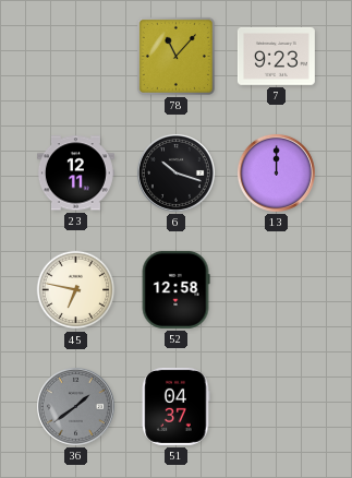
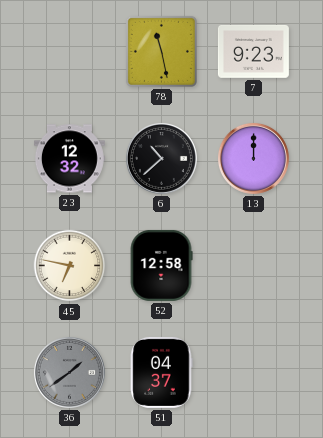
78: 11:07 -> 11:28 (161, 51)
23: 12:11 -> 12:32 (69, 159)
6: 10:18 -> 10:38 (161, 158)
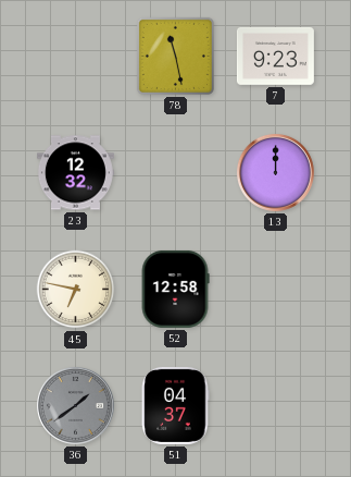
6: 10:38 -> none (161, 158)
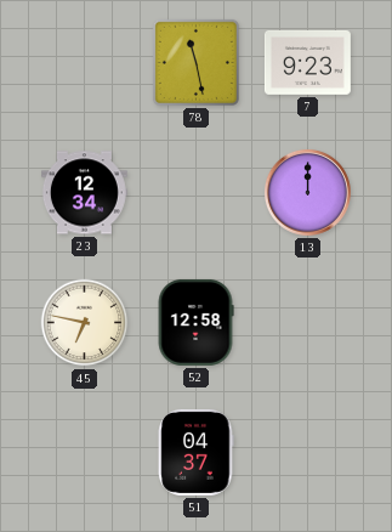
23: 12:32 -> 12:34 (84, 193)
36: 1:39 -> none (75, 405)
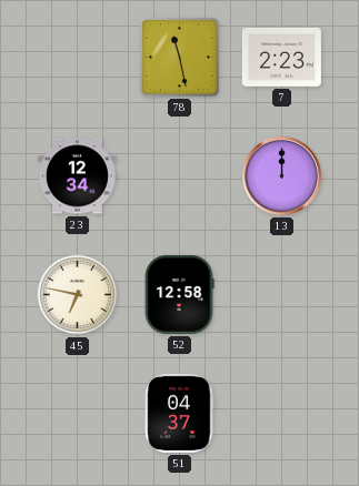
7: 9:23 -> 2:23 (281, 57)
